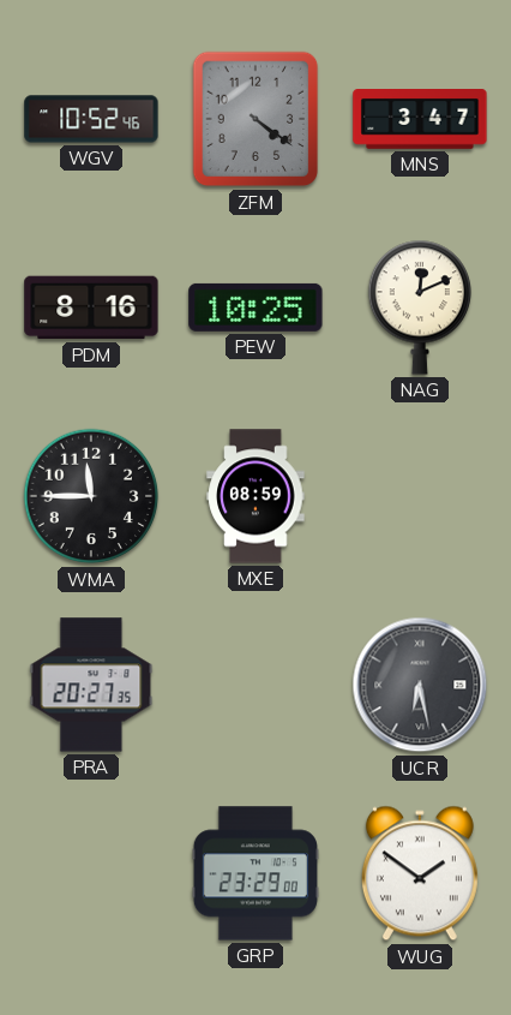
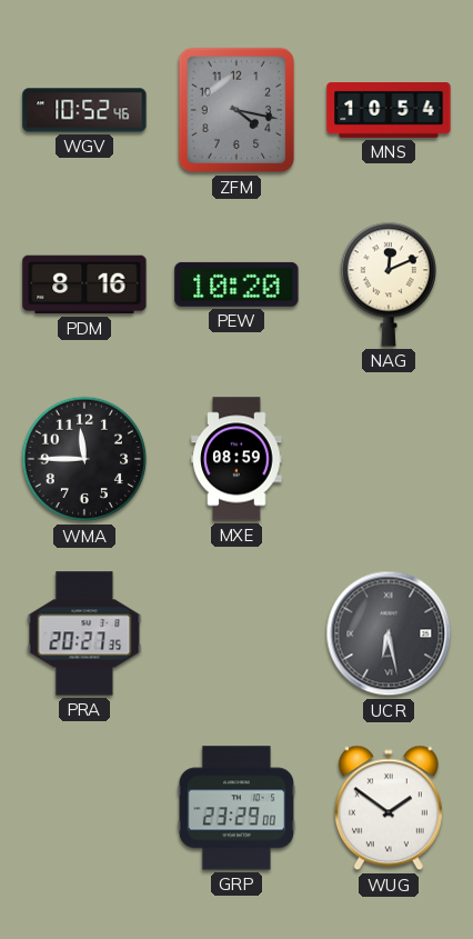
ZFM: 4:21 -> 4:17 (236, 110)
MNS: 3:47 -> 10:54 (389, 110)
PEW: 10:25 -> 10:20 (236, 284)
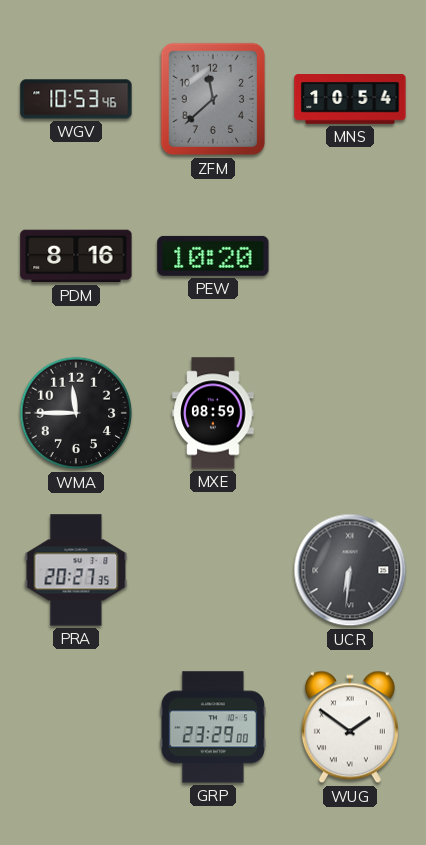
WGV: 10:52 -> 10:53 (76, 99)
ZFM: 4:17 -> 11:38 (213, 99)
NAG: 12:11 -> none (388, 284)
UCR: 6:28 -> 6:31 (350, 570)
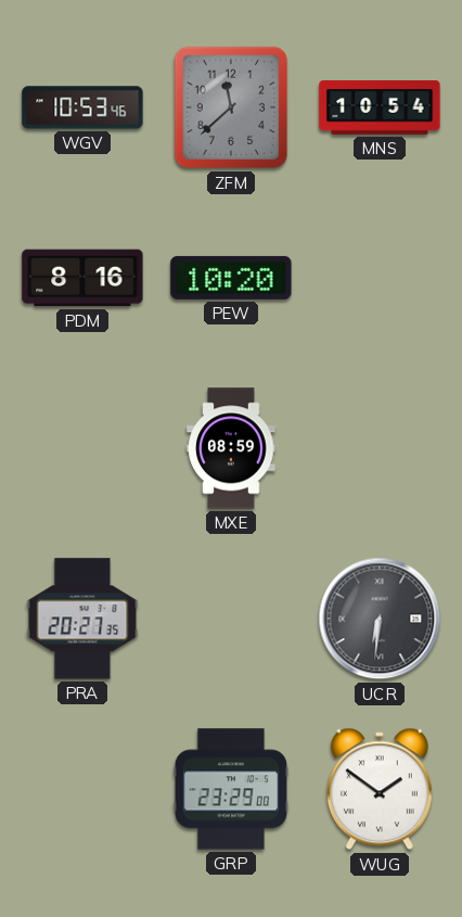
WMA: 11:45 -> none (76, 413)
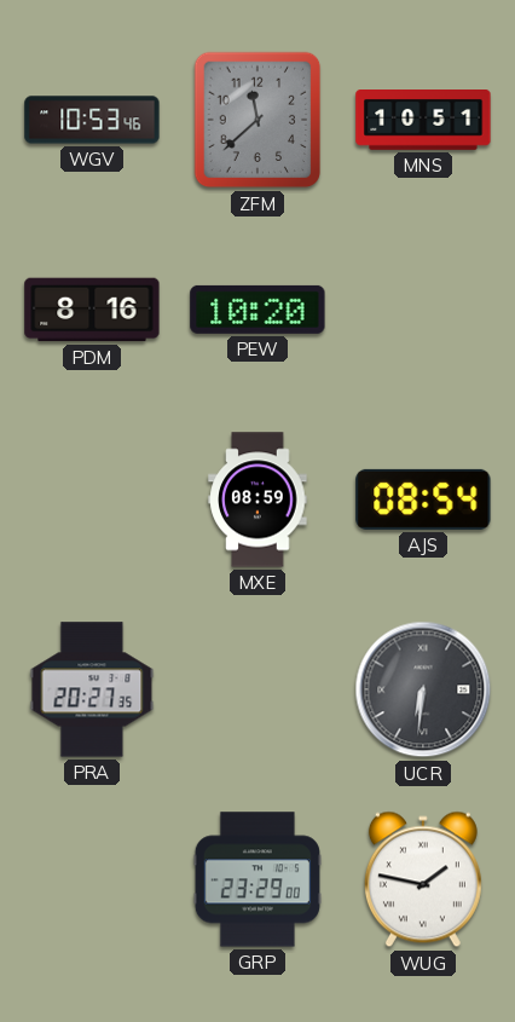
MNS: 10:54 -> 10:51 (423, 120)
AJS: none -> 08:54 (423, 500)
WUG: 1:51 -> 1:47 (423, 879)
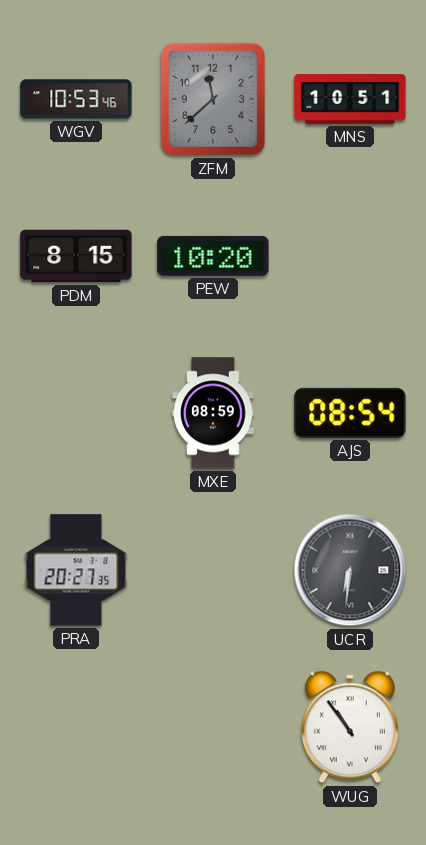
PDM: 8:16 -> 8:15 (76, 256)
GRP: 23:29 -> none (257, 879)
WUG: 1:47 -> 10:54 (350, 727)
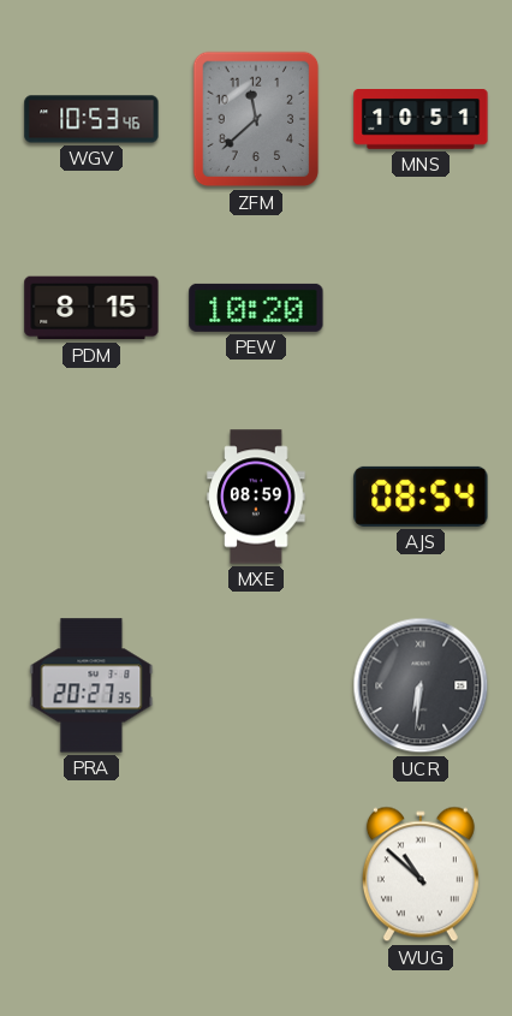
WUG: 10:54 -> 10:52 (421, 874)
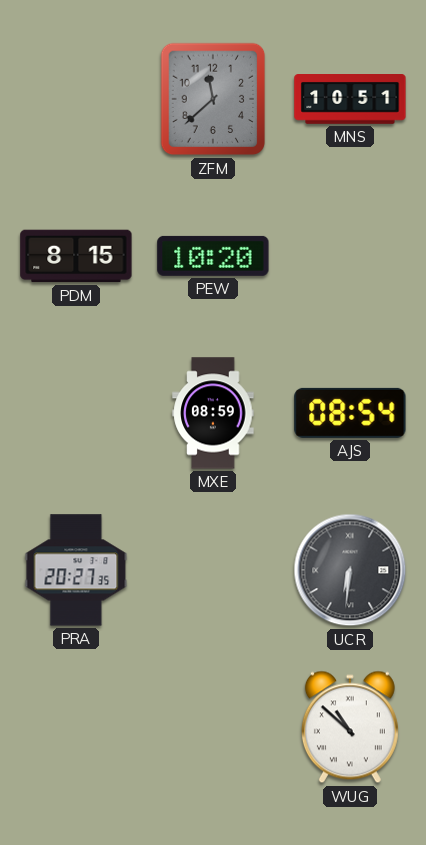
WGV: 10:53 -> none (91, 119)
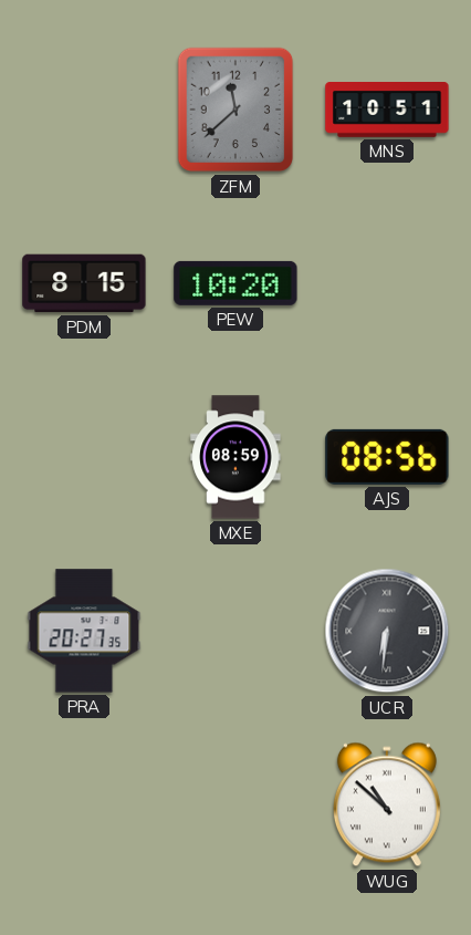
AJS: 08:54 -> 08:56 (387, 457)
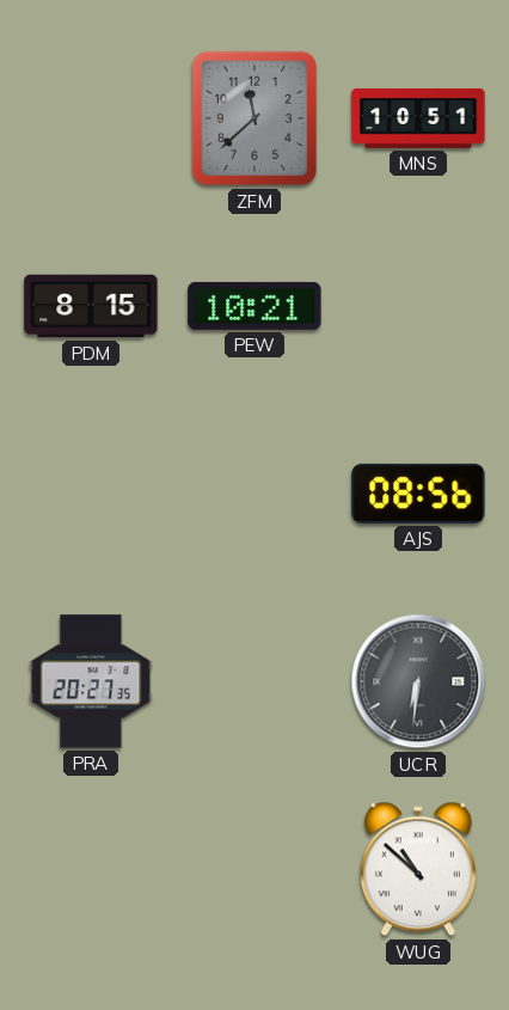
PEW: 10:20 -> 10:21 (254, 306)
MXE: 08:59 -> none (236, 457)
